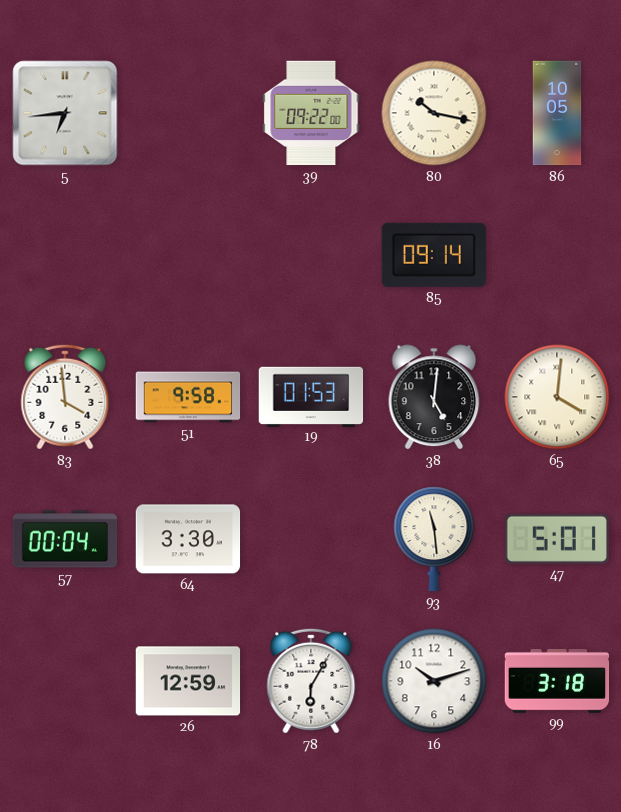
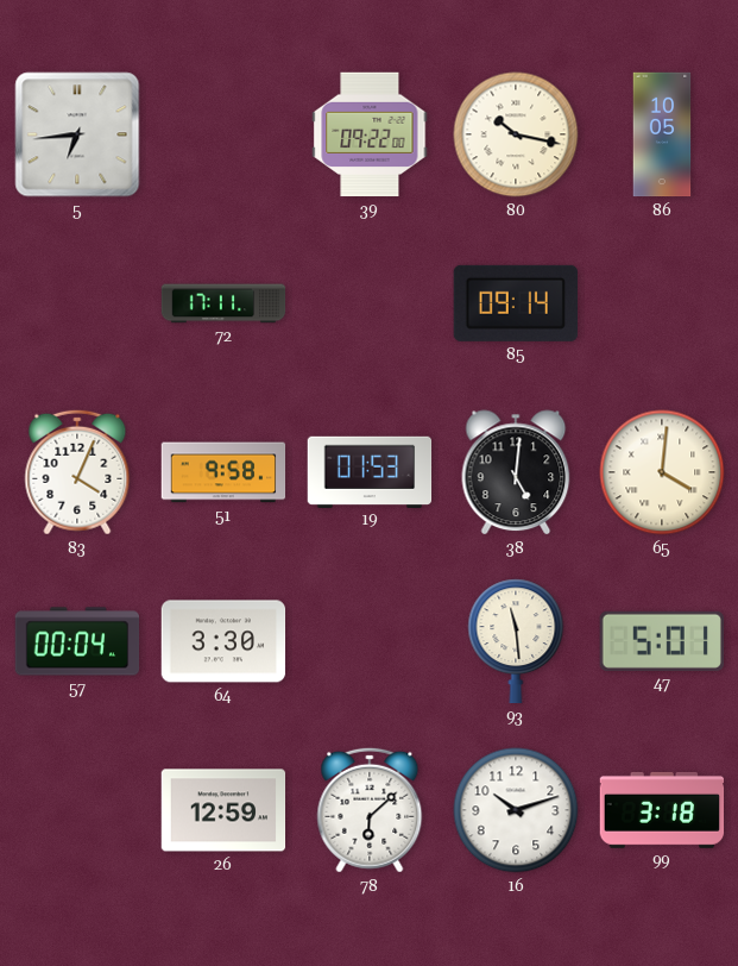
72: none -> 17:11 (223, 303)
83: 3:59 -> 4:04 (77, 472)
78: 6:05 -> 6:08 (370, 810)
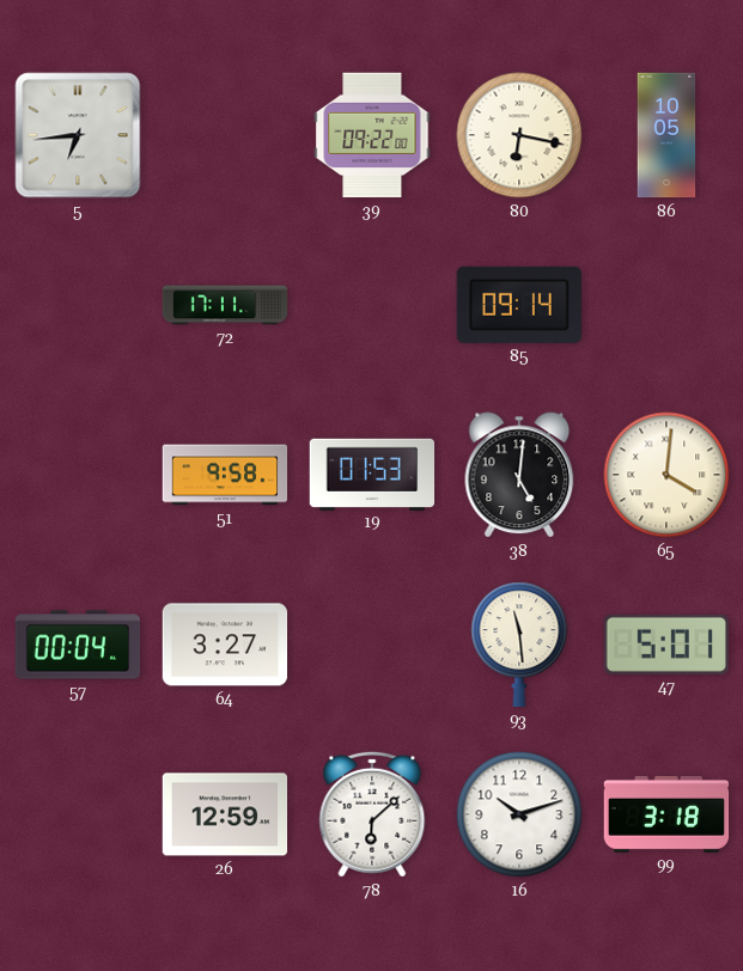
80: 10:17 -> 6:17 (519, 135)
83: 4:04 -> none (77, 472)
64: 3:30 -> 3:27 (225, 645)
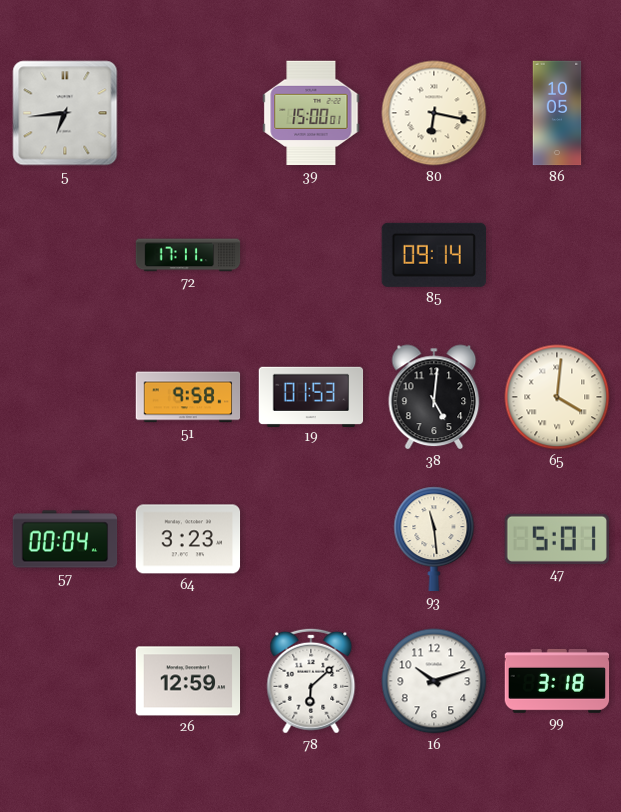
39: 09:22 -> 15:00 (311, 113)
64: 3:27 -> 3:23 (188, 539)
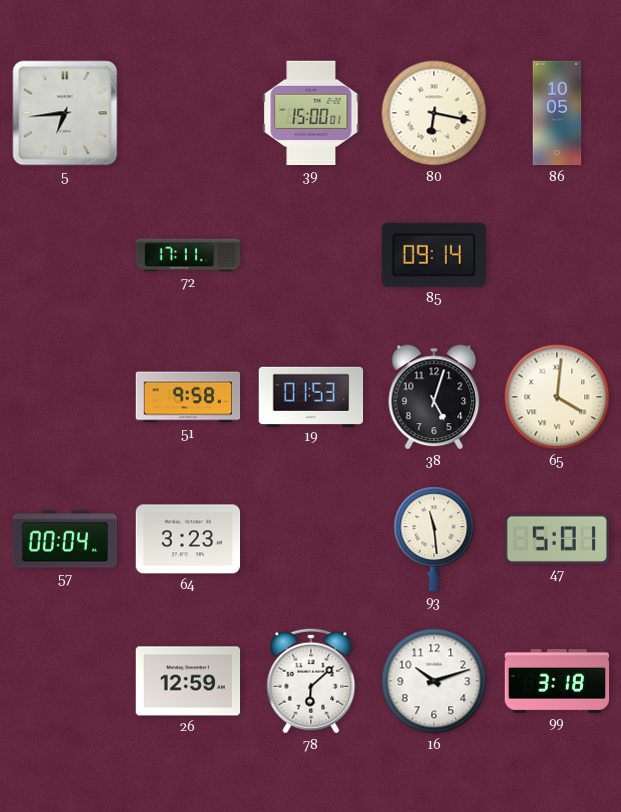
38: 5:01 -> 5:03 (434, 397)
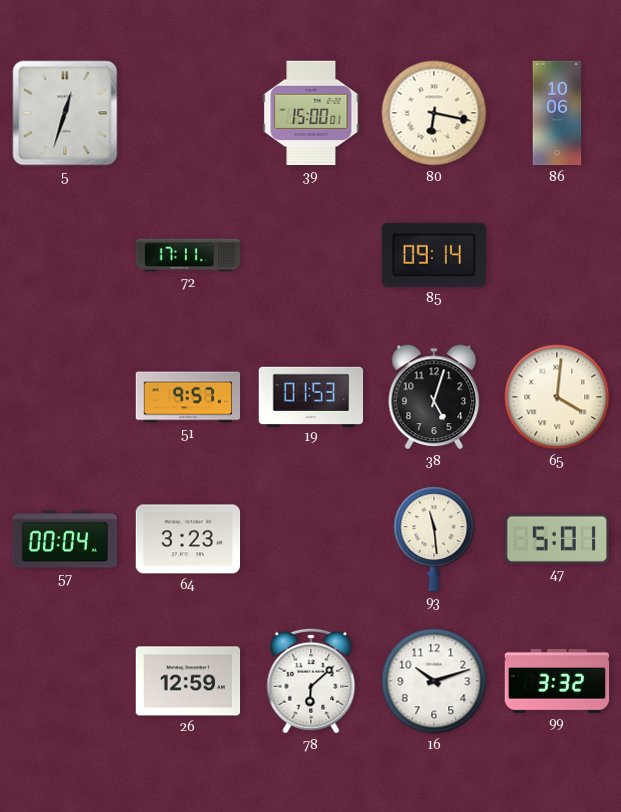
5: 6:44 -> 12:33 (65, 113)
86: 10:05 -> 10:06 (557, 113)
51: 9:58 -> 9:57 (188, 397)
99: 3:18 -> 3:32 (557, 681)
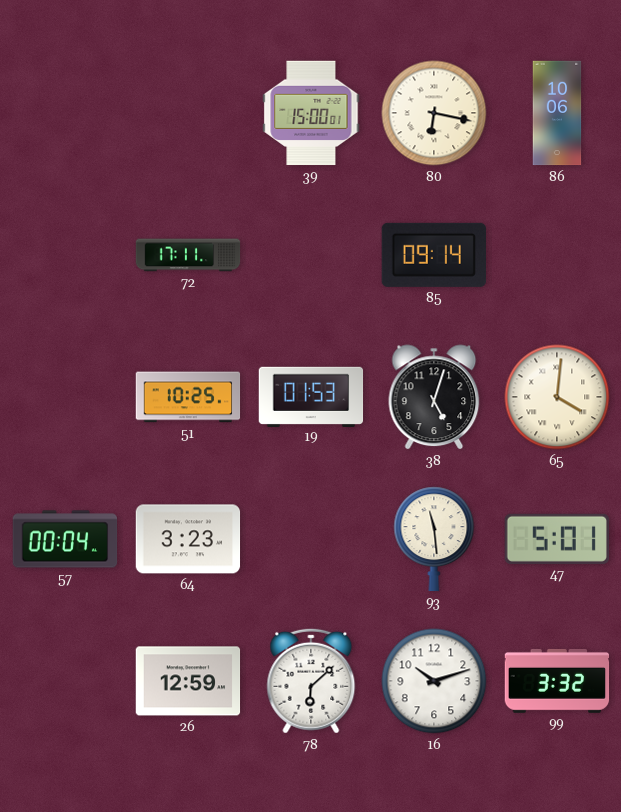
5: 12:33 -> none (65, 113)
51: 9:57 -> 10:25 (188, 397)
